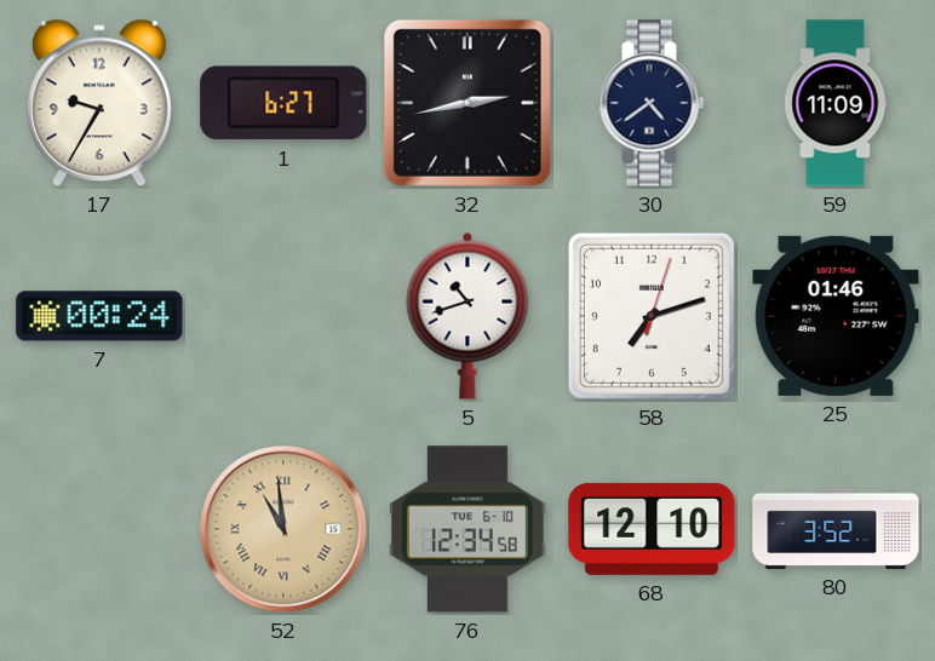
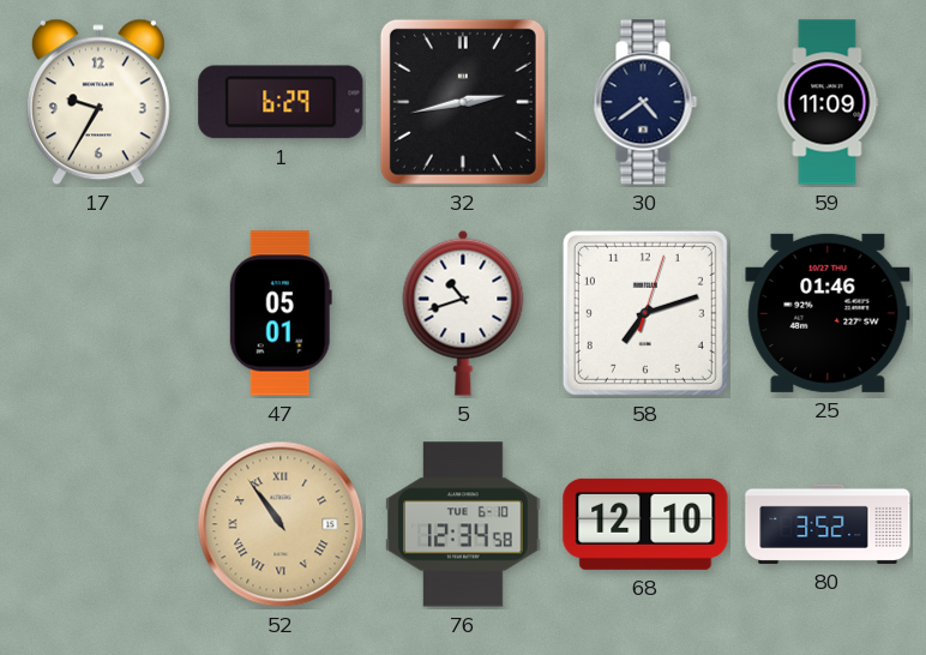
1: 6:27 -> 6:29 (281, 102)
7: 00:24 -> none (99, 316)
47: none -> 05:01 (281, 313)
52: 10:59 -> 10:54 (281, 524)
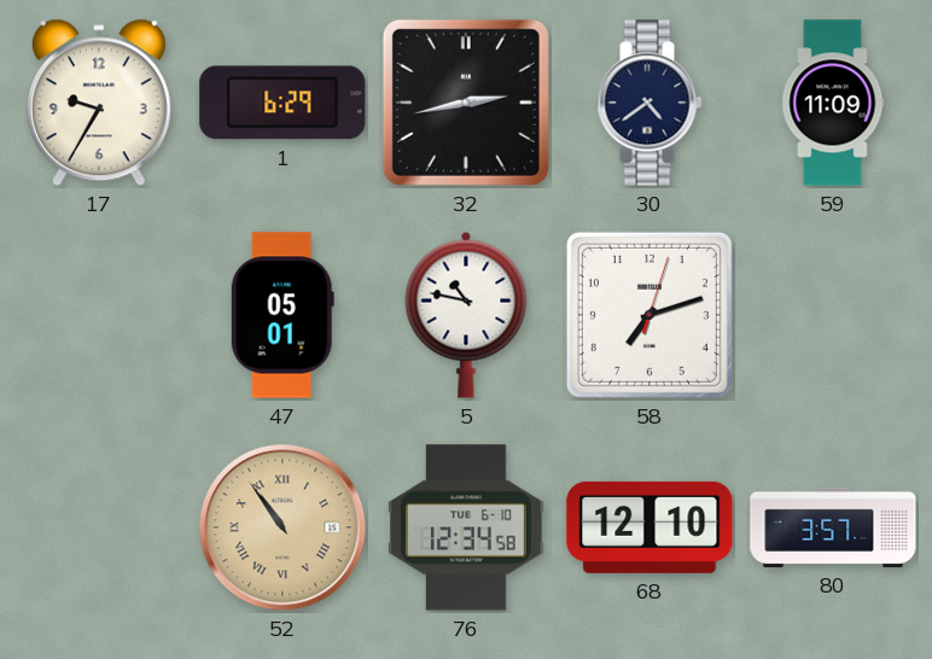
5: 10:42 -> 10:47 (466, 315)
25: 01:46 -> none (828, 313)
80: 3:52 -> 3:57 (833, 527)
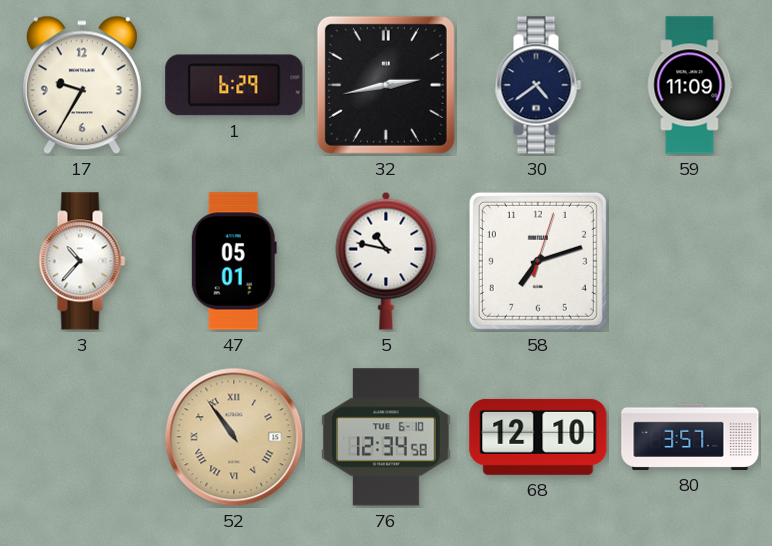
3: none -> 10:37 (82, 261)
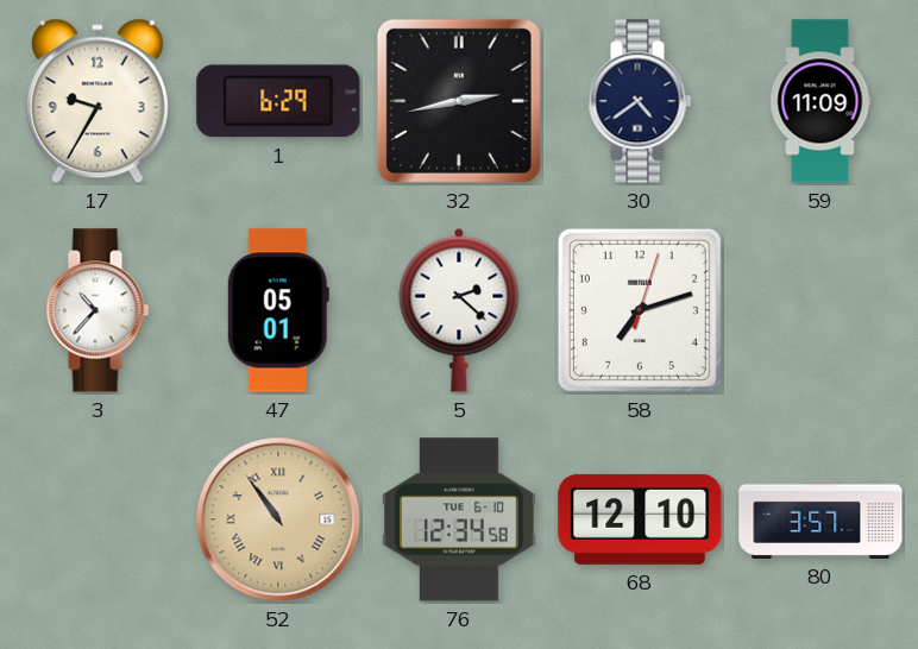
5: 10:47 -> 2:22 (459, 310)
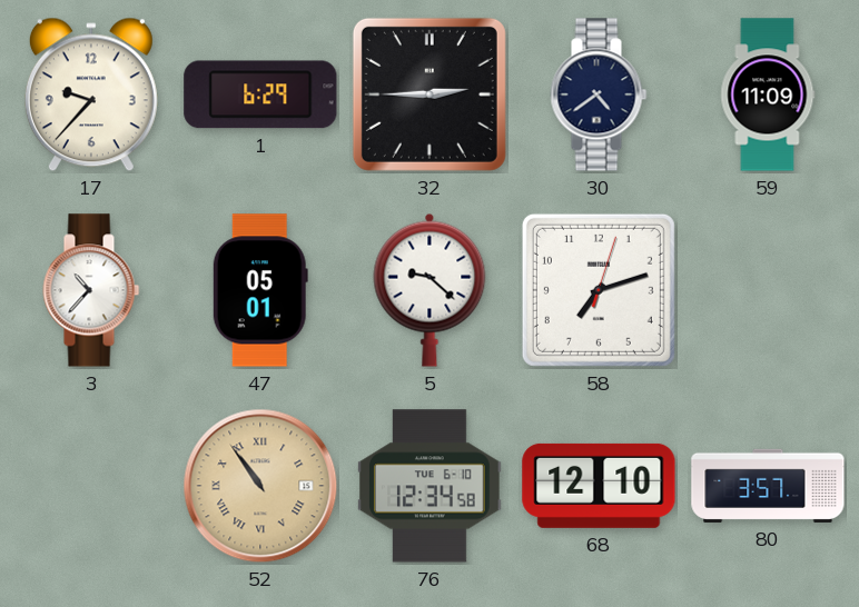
17: 9:35 -> 9:37 (91, 94)
32: 2:43 -> 2:45 (429, 94)
5: 2:22 -> 9:22 (429, 290)
